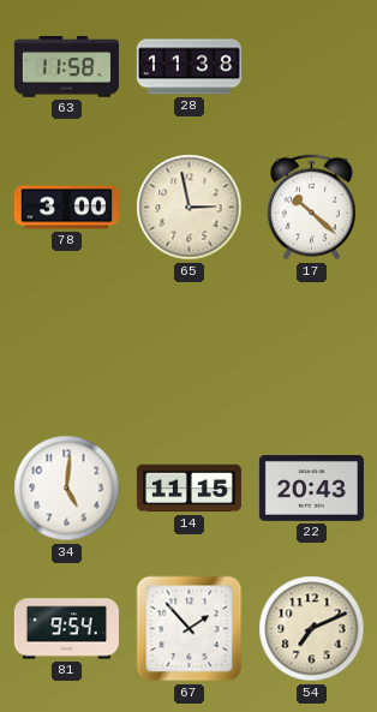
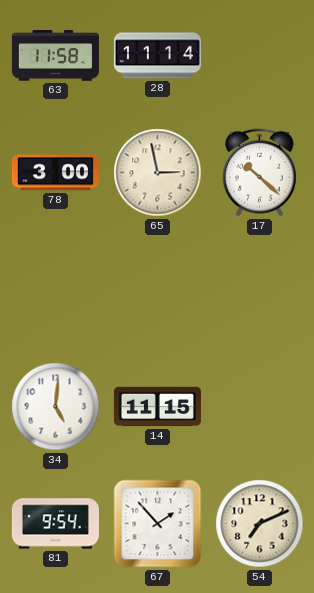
28: 11:38 -> 11:14 (157, 56)
22: 20:43 -> none (311, 489)
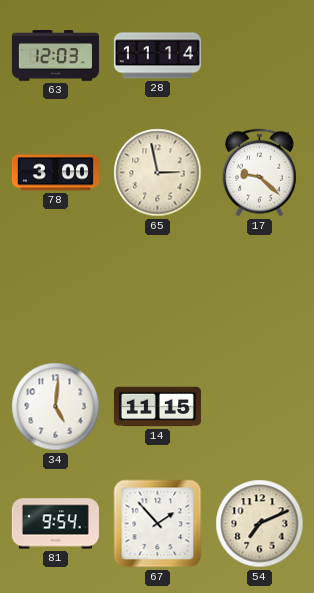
63: 11:58 -> 12:03 (55, 56)
17: 10:22 -> 9:22 (259, 173)
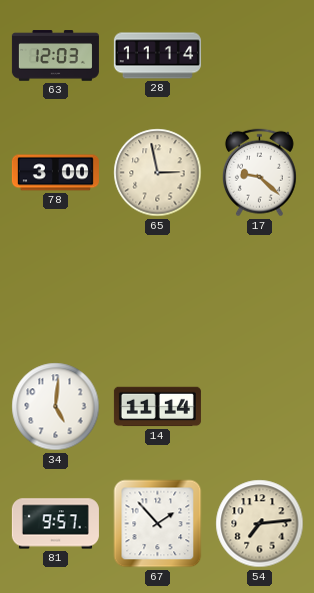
14: 11:15 -> 11:14 (157, 407)
81: 9:54 -> 9:57 (55, 524)
54: 7:11 -> 7:14 (260, 524)
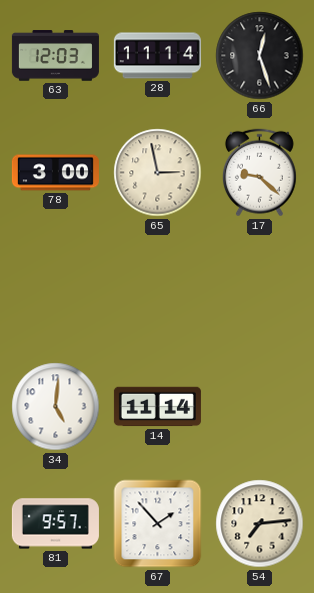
66: none -> 12:27 (260, 56)
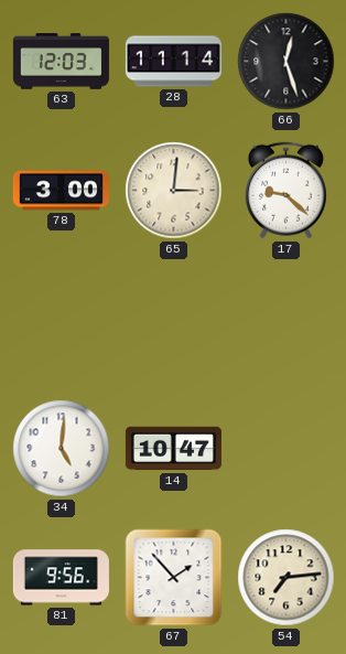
65: 2:58 -> 3:01 (174, 191)
14: 11:14 -> 10:47 (173, 449)
81: 9:57 -> 9:56 (61, 578)
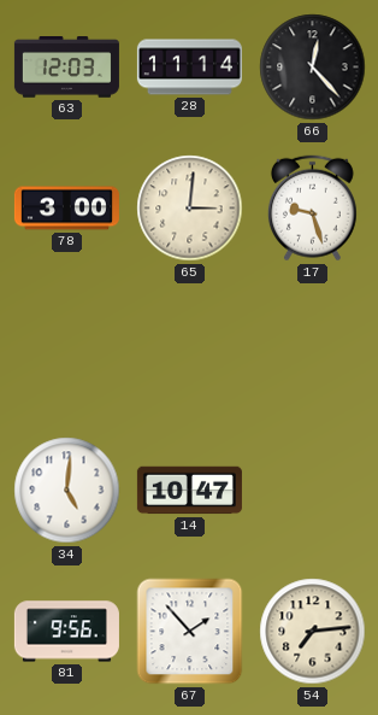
66: 12:27 -> 12:23 (313, 68)
17: 9:22 -> 9:27 (312, 209)
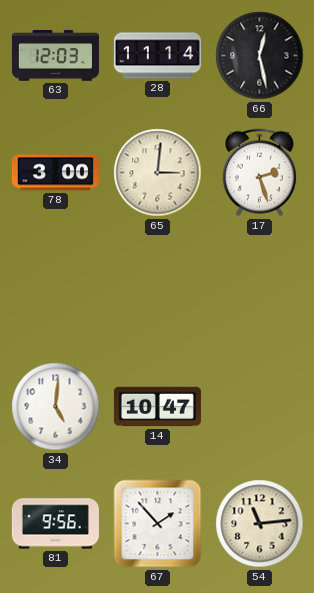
66: 12:23 -> 12:28 (260, 56)
17: 9:27 -> 2:27 (259, 173)
54: 7:14 -> 11:14 (260, 524)
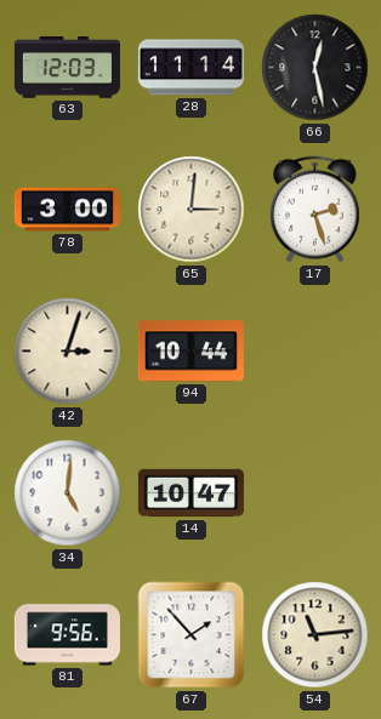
42: none -> 3:03 (68, 352)
94: none -> 10:44 (190, 352)
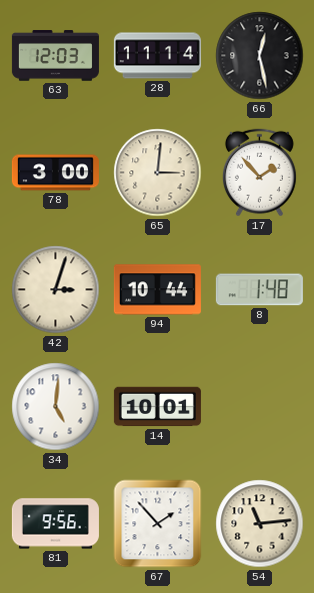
17: 2:27 -> 1:53 (259, 173)
8: none -> 1:48 (259, 290)
14: 10:47 -> 10:01 (157, 407)
